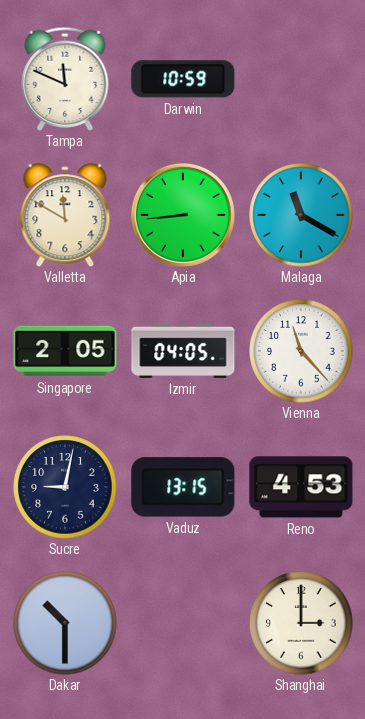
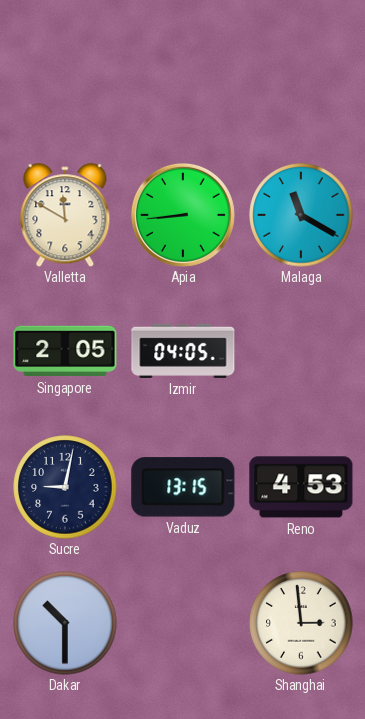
Tampa: 11:49 -> none (65, 79)
Darwin: 10:59 -> none (183, 79)
Vienna: 11:23 -> none (301, 351)
Shanghai: 3:00 -> 2:59 (301, 623)
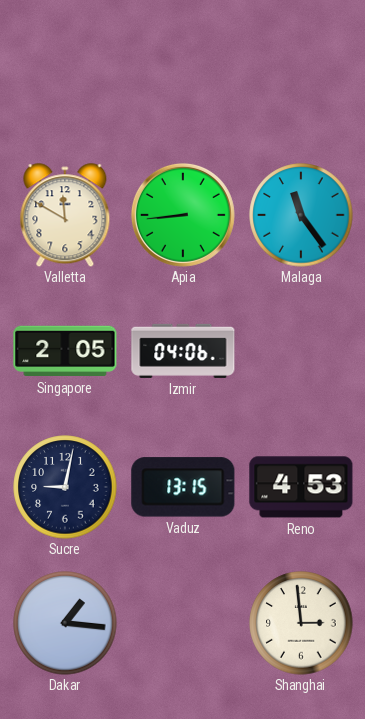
Malaga: 11:20 -> 11:24 (301, 215)
Izmir: 04:05 -> 04:06 (183, 351)
Dakar: 10:30 -> 1:16 (65, 623)
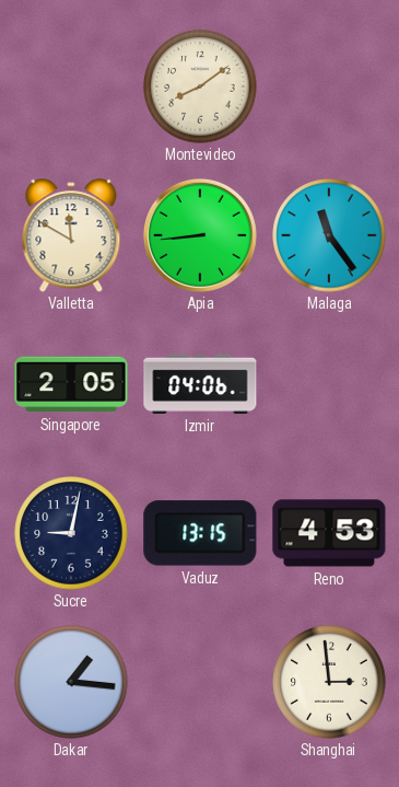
Montevideo: none -> 8:09 (200, 86)
